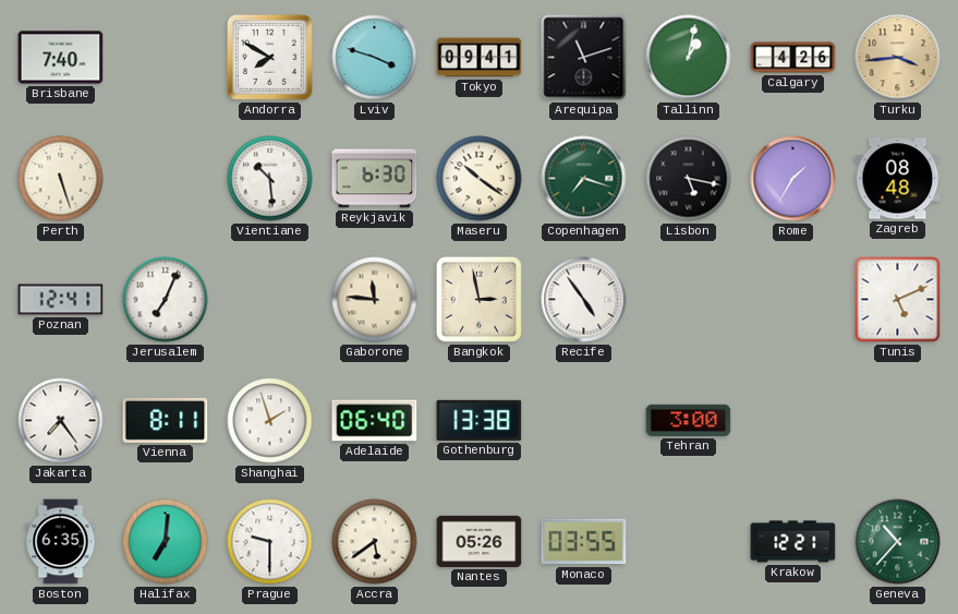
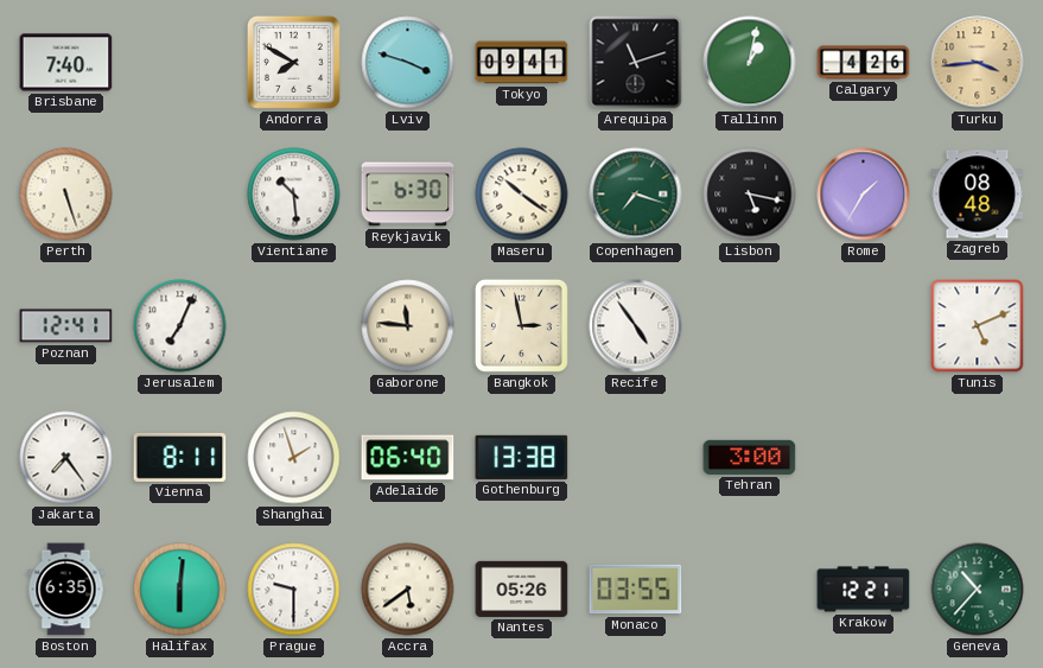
Halifax: 7:01 -> 6:01 (180, 590)
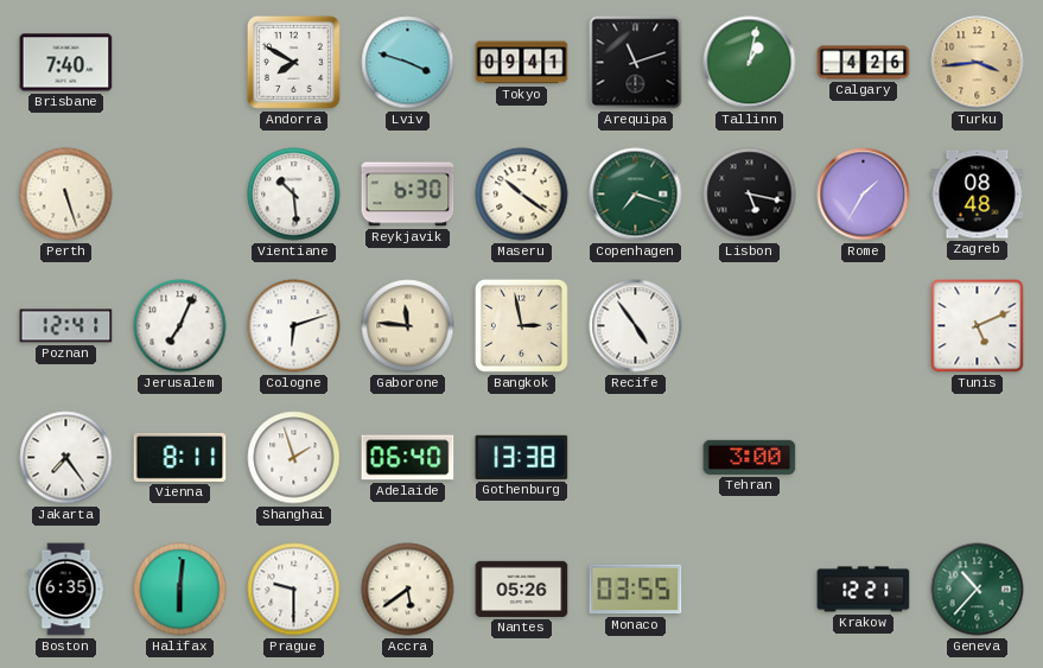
Cologne: none -> 6:12 (294, 326)
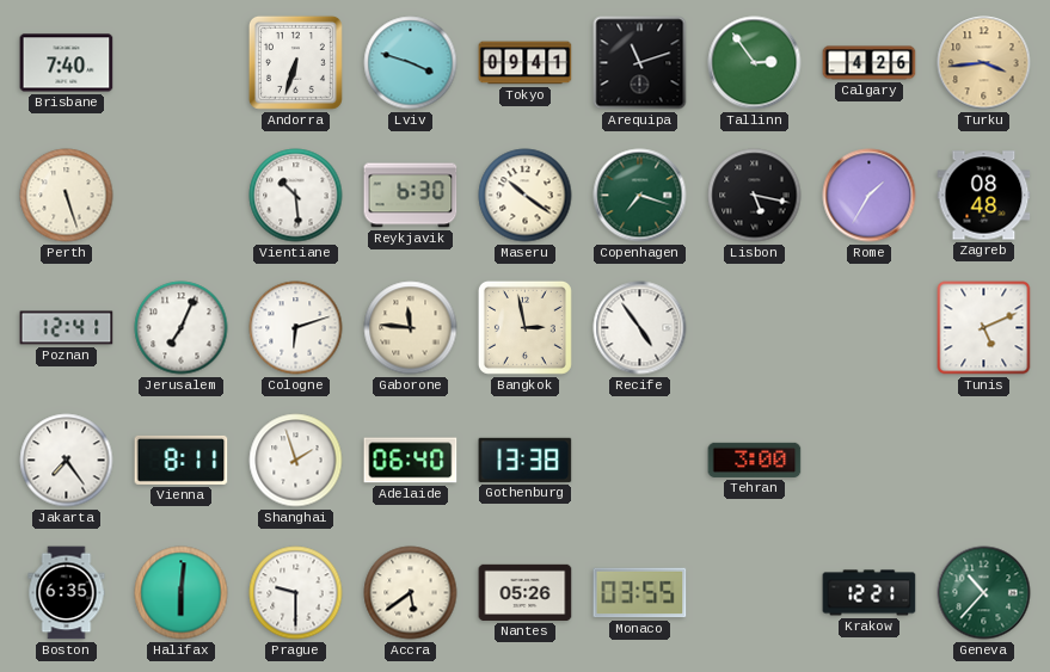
Andorra: 7:50 -> 6:33 (295, 62)
Tallinn: 1:02 -> 2:54 (755, 63)
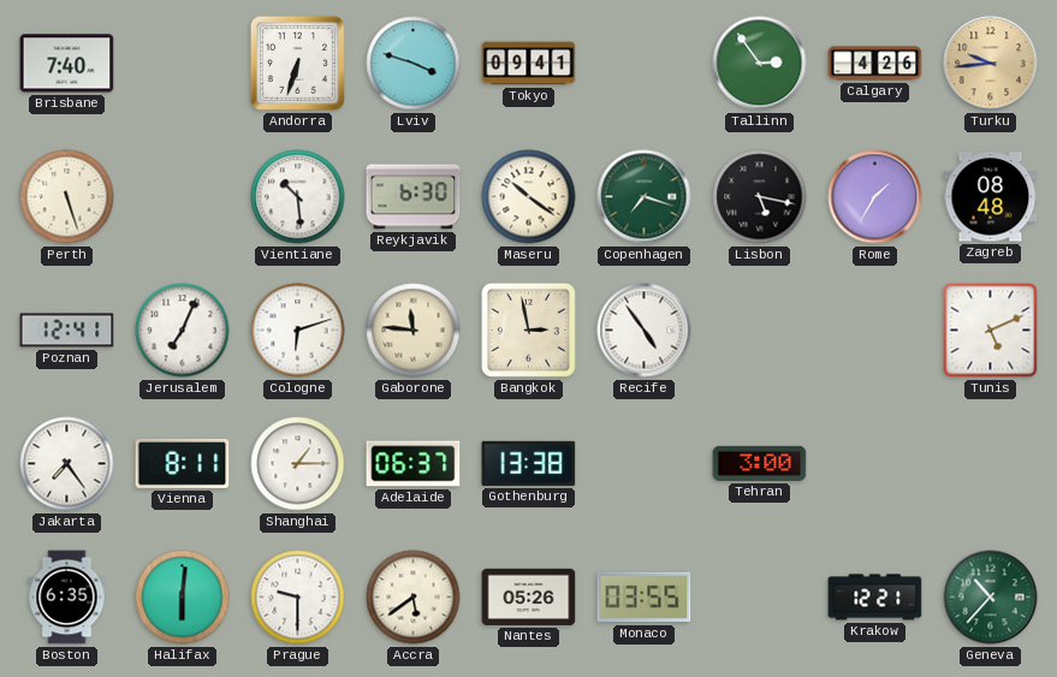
Arequipa: 11:12 -> none (640, 63)
Turku: 3:44 -> 9:44 (991, 64)
Shanghai: 1:57 -> 1:15 (298, 464)
Adelaide: 06:40 -> 06:37 (414, 464)
